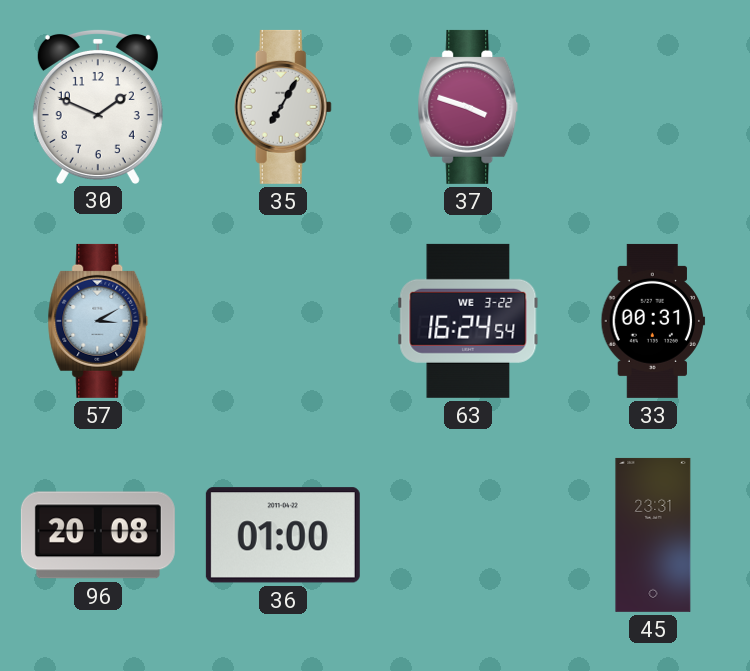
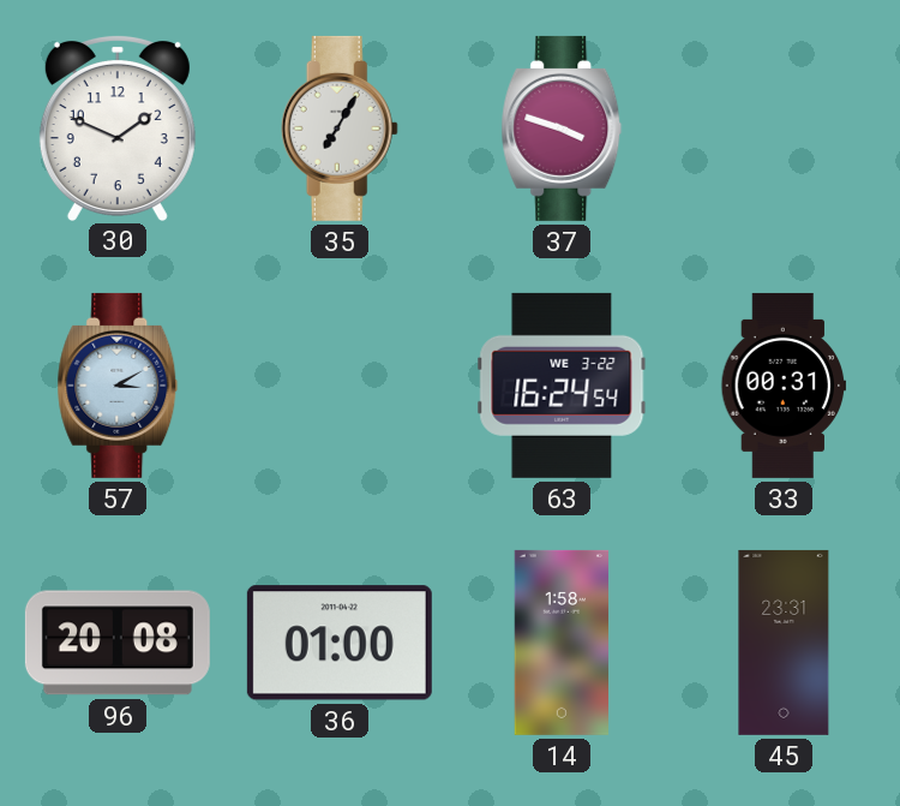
14: none -> 1:58 (560, 643)
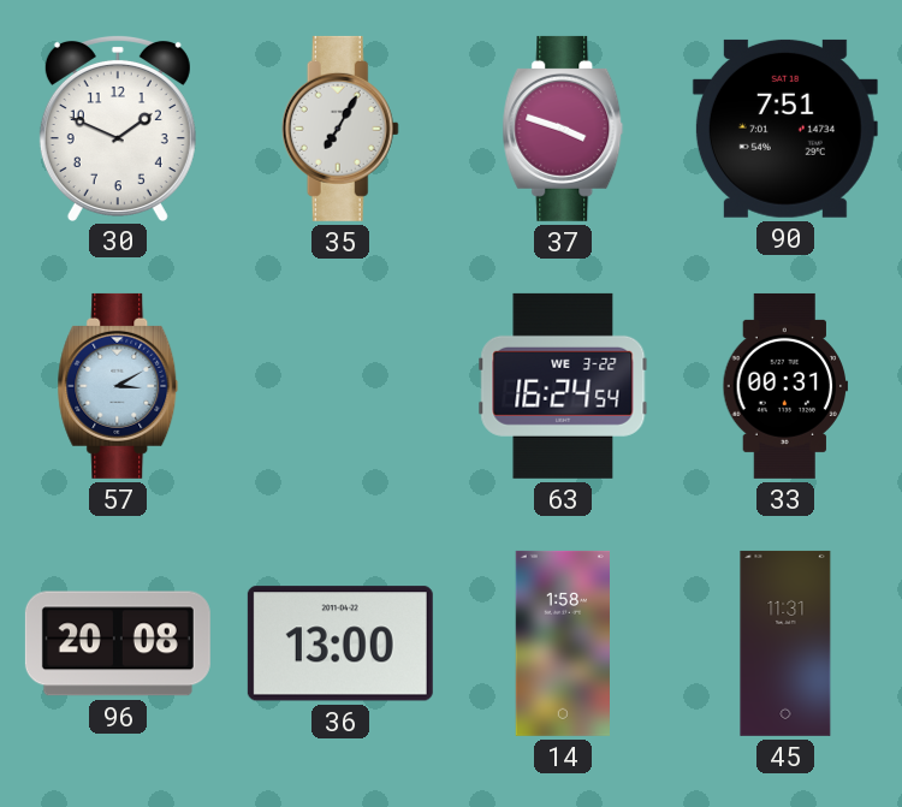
90: none -> 7:51 (785, 129)
36: 01:00 -> 13:00 (340, 643)
45: 23:31 -> 11:31 (785, 643)
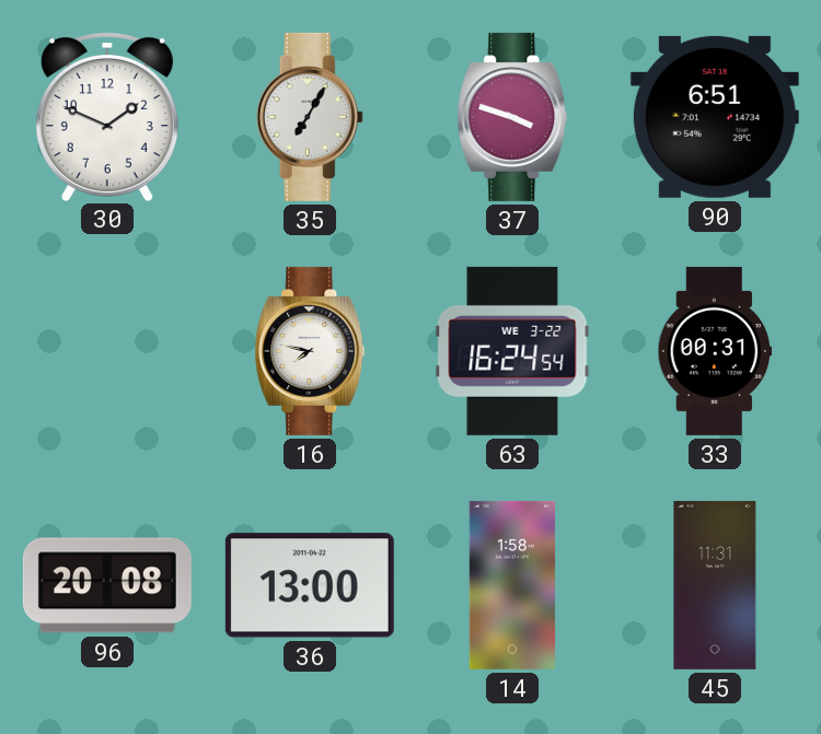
90: 7:51 -> 6:51 (715, 117)
57: 3:10 -> none (118, 386)
16: none -> 7:47 (310, 351)
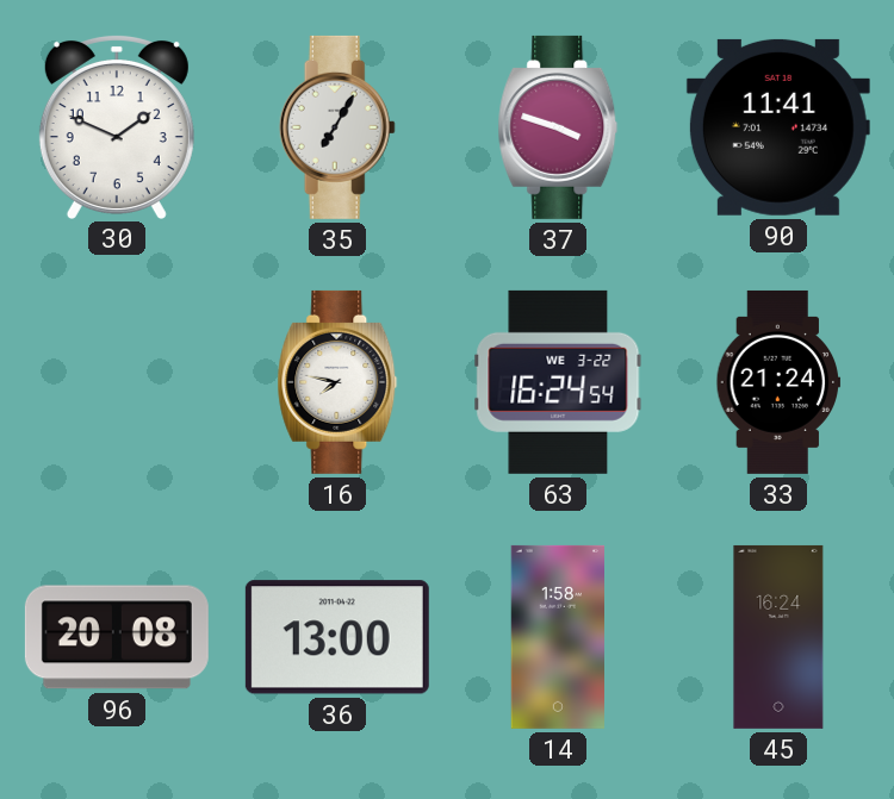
90: 6:51 -> 11:41 (778, 127)
33: 00:31 -> 21:24 (778, 382)
45: 11:31 -> 16:24 (778, 637)
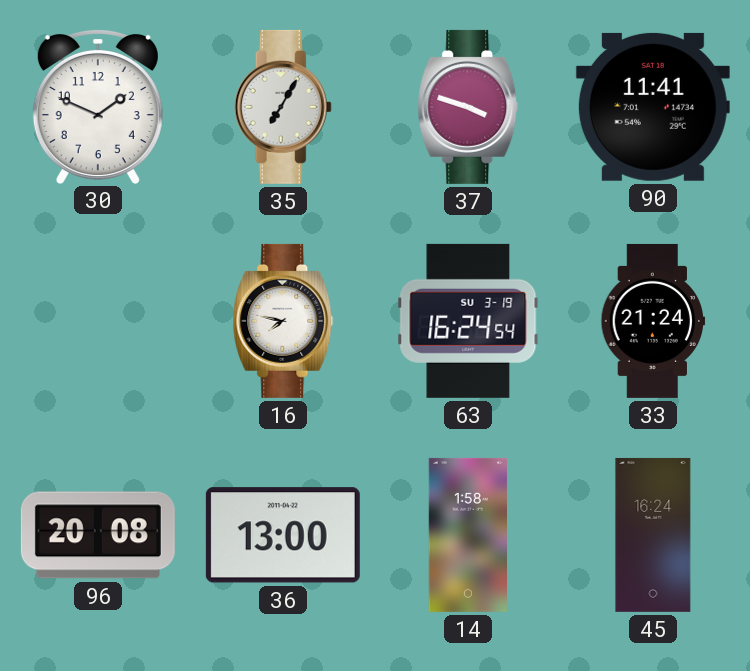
63 date: WE 3-22 -> SU 3-19 (468, 321)
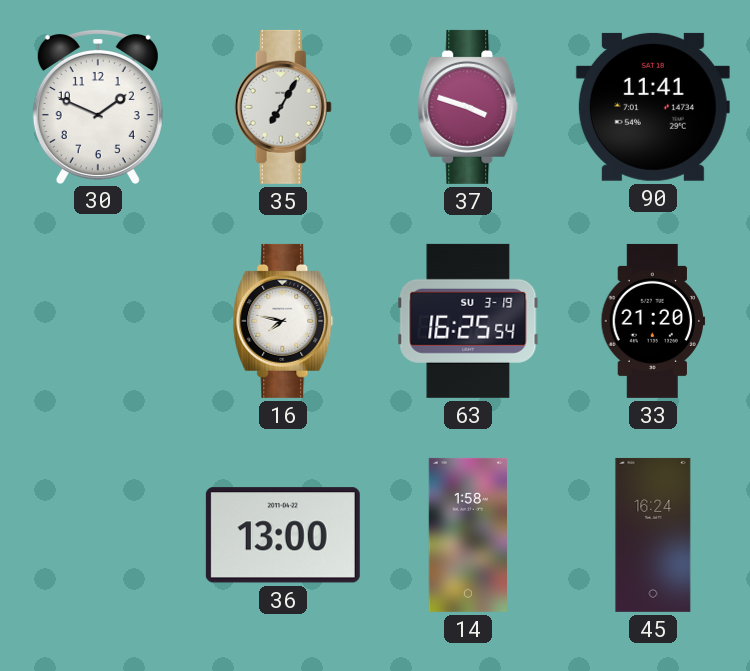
63: 16:24 -> 16:25 (468, 321)
33: 21:24 -> 21:20 (653, 321)
96: 20:08 -> none (98, 535)
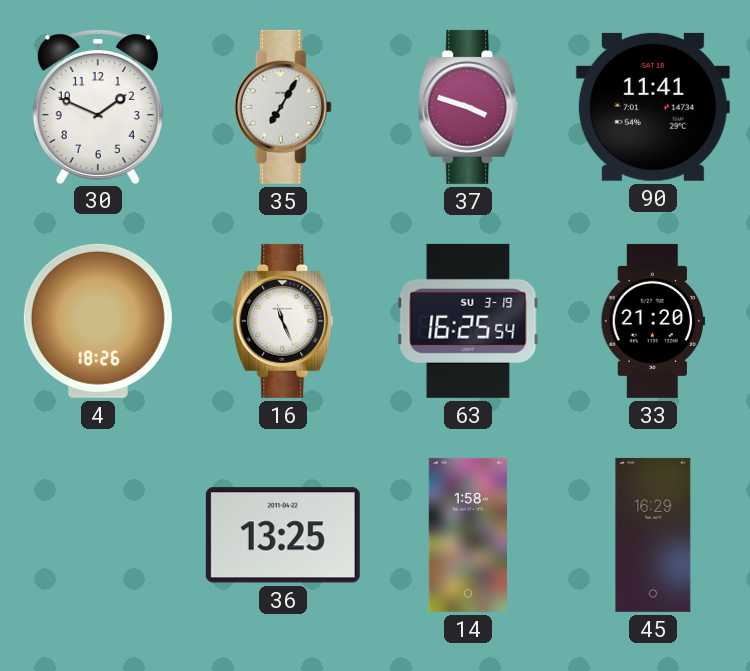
4: none -> 18:26 (98, 321)
16: 7:47 -> 11:26 (283, 321)
36: 13:00 -> 13:25 (283, 535)
45: 16:24 -> 16:29 (653, 535)
